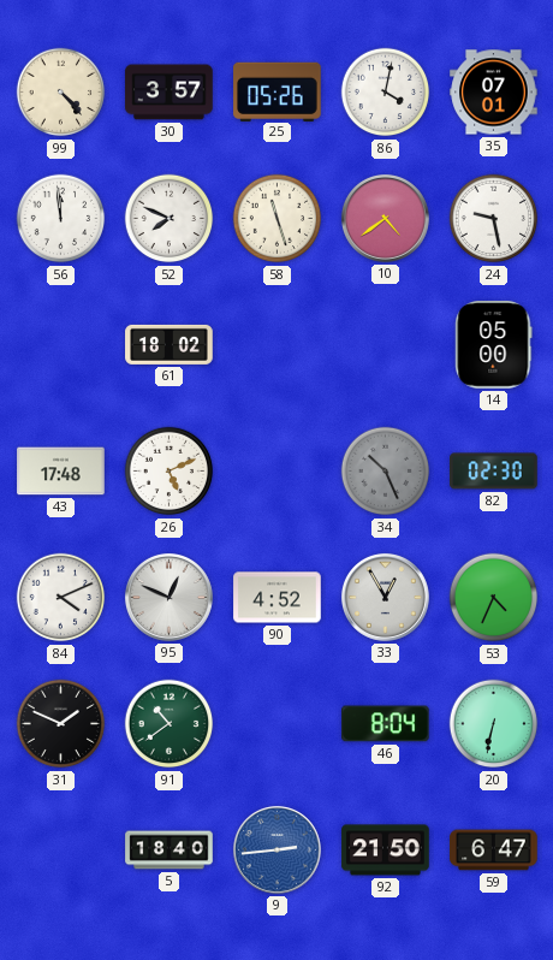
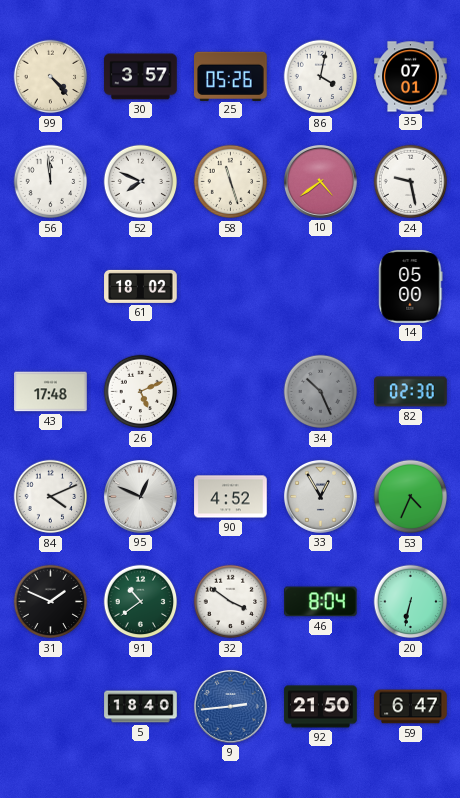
32: none -> 3:51 (231, 602)
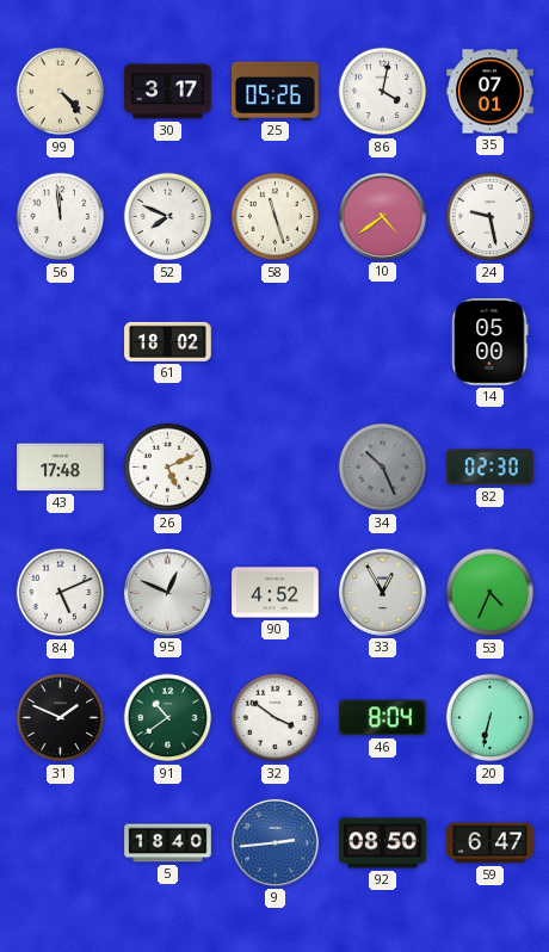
30: 3:57 -> 3:17 (168, 92)
84: 4:11 -> 5:11 (61, 593)
92: 21:50 -> 08:50 (383, 843)
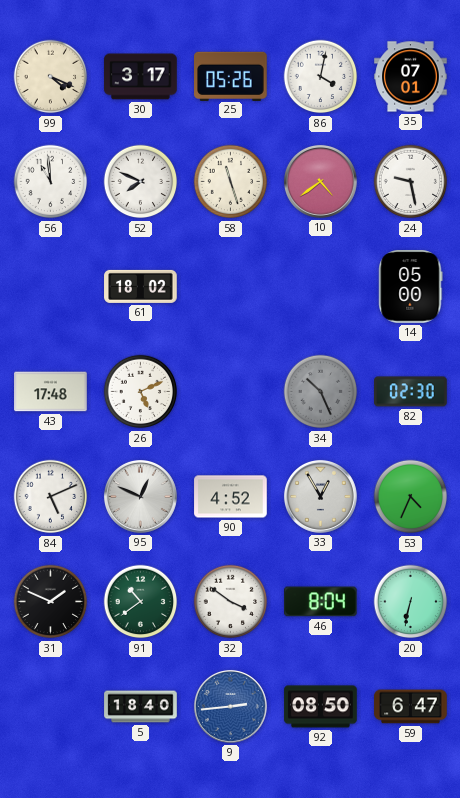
99: 4:23 -> 4:19 (51, 77)
56: 11:59 -> 10:59 (51, 182)
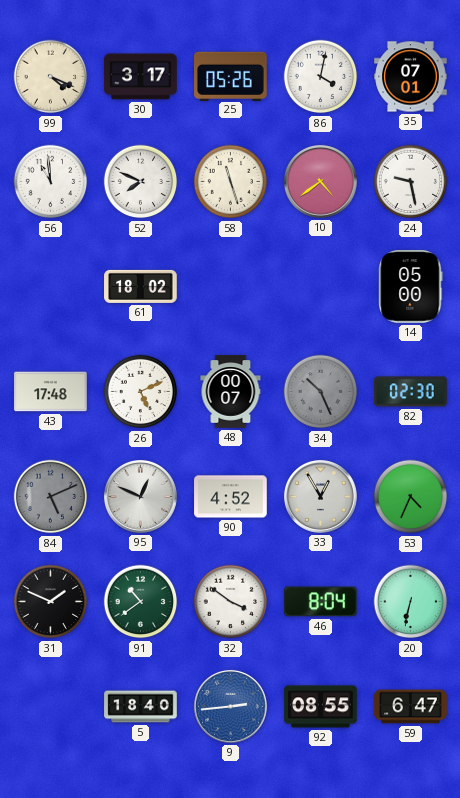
48: none -> 00:07 (231, 392)
84 dial: white -> grey (51, 497)
92: 08:50 -> 08:55 (321, 707)
